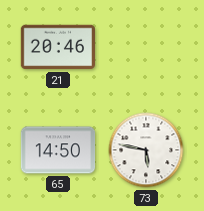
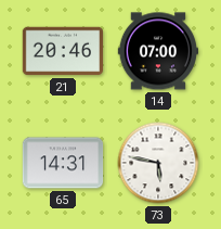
14: none -> 07:00 (157, 51)
65: 14:50 -> 14:31 (63, 163)
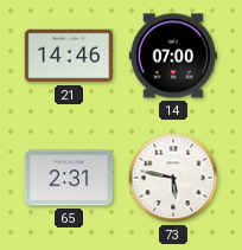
21: 20:46 -> 14:46 (68, 56)
65: 14:31 -> 2:31 (69, 178)
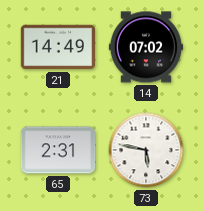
21: 14:46 -> 14:49 (57, 47)
14: 07:00 -> 07:02 (145, 47)
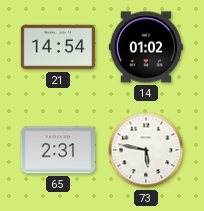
21: 14:49 -> 14:54 (57, 47)
14: 07:02 -> 01:02 (145, 47)
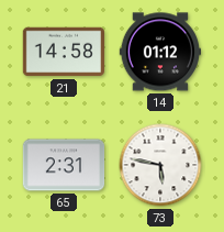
21: 14:54 -> 14:58 (63, 52)
14: 01:02 -> 01:12 (159, 52)
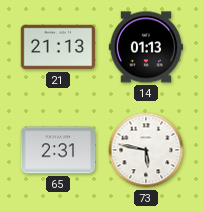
21: 14:58 -> 21:13 (57, 47)
14: 01:12 -> 01:13 (145, 47)
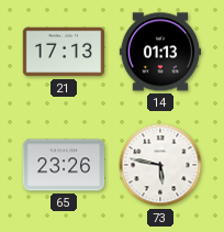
21: 21:13 -> 17:13 (63, 52)
65: 2:31 -> 23:26 (64, 165)
